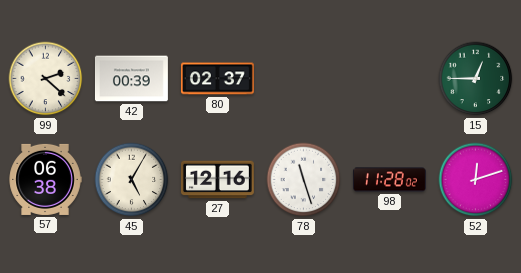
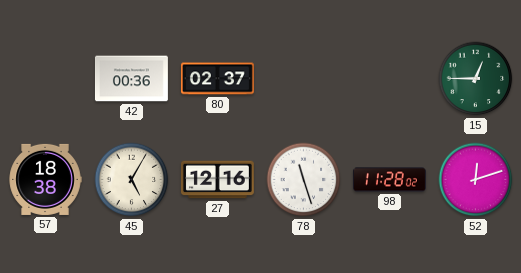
99: 2:22 -> none (46, 79)
42: 00:39 -> 00:36 (131, 79)
57: 06:38 -> 18:38 (45, 179)
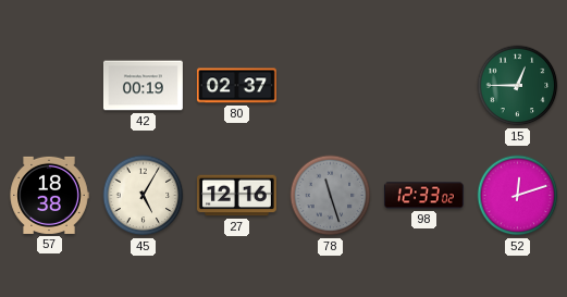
42: 00:36 -> 00:19 (143, 86)
78 dial: white -> grey (331, 196)
98: 11:28 -> 12:33 (423, 196)
